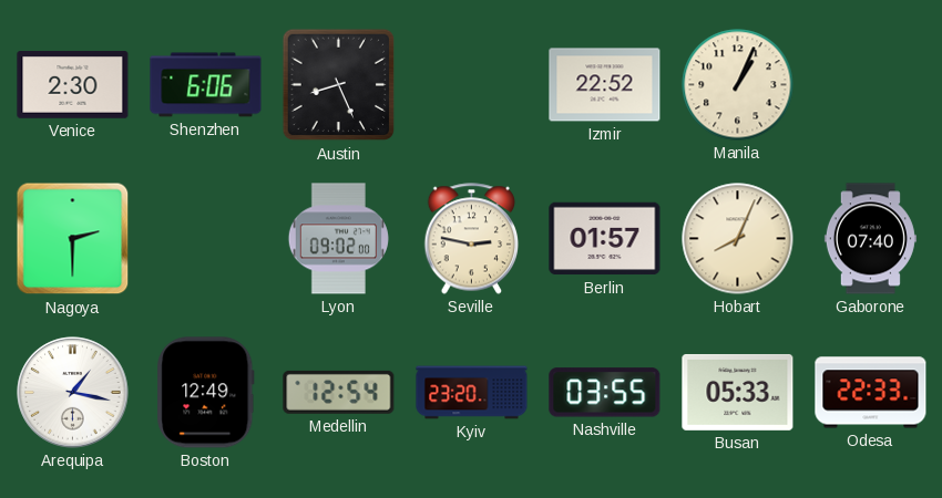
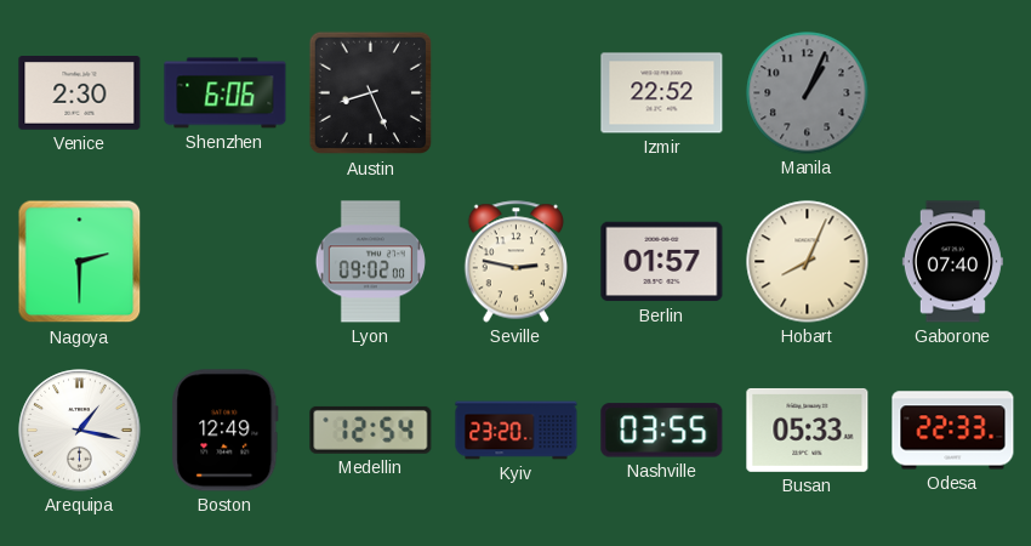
Manila dial: cream -> grey (808, 93)
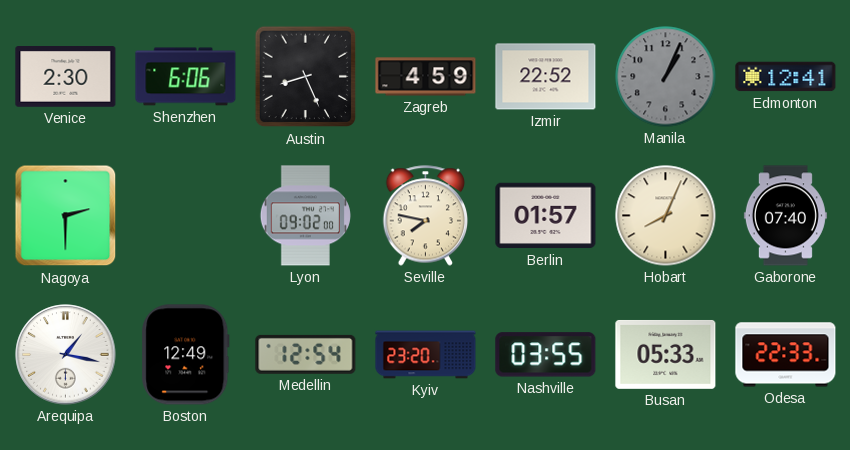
Zagreb: none -> 4:59 (426, 77)
Edmonton: none -> 12:41 (786, 77)
Seville: 2:47 -> 7:47 (426, 216)
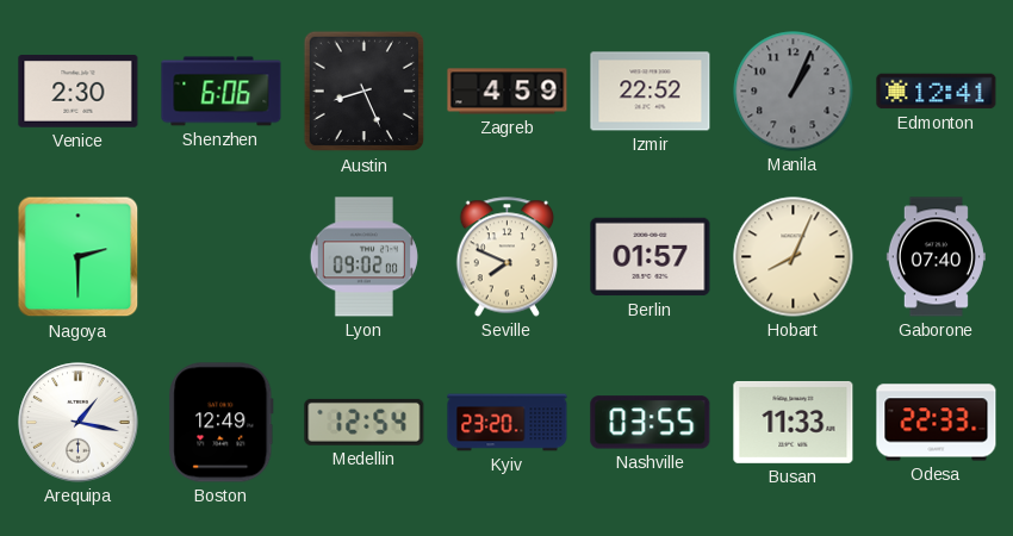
Seville: 7:47 -> 7:49 (508, 257)
Busan: 05:33 -> 11:33 (794, 422)
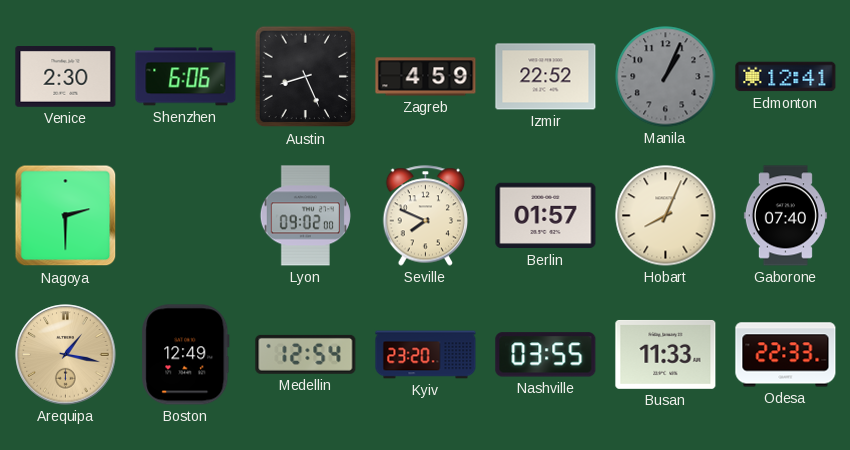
Arequipa dial: white -> champagne (66, 355)
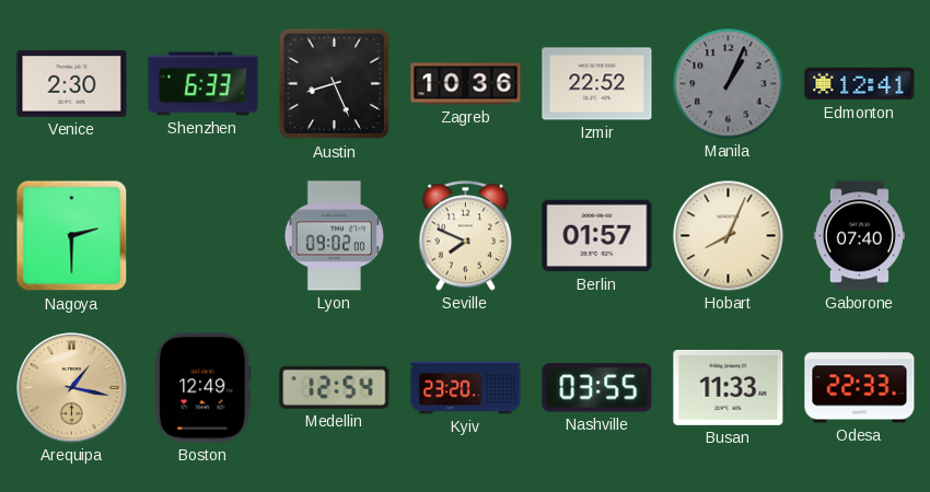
Shenzhen: 6:06 -> 6:33 (204, 84)
Zagreb: 4:59 -> 10:36 (466, 84)
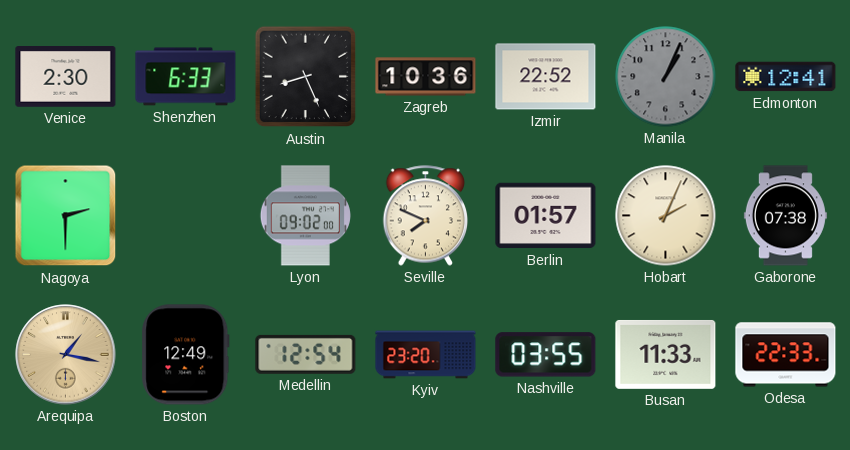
Hobart: 8:04 -> 2:04 (666, 216)
Gaborone: 07:40 -> 07:38 (785, 216)
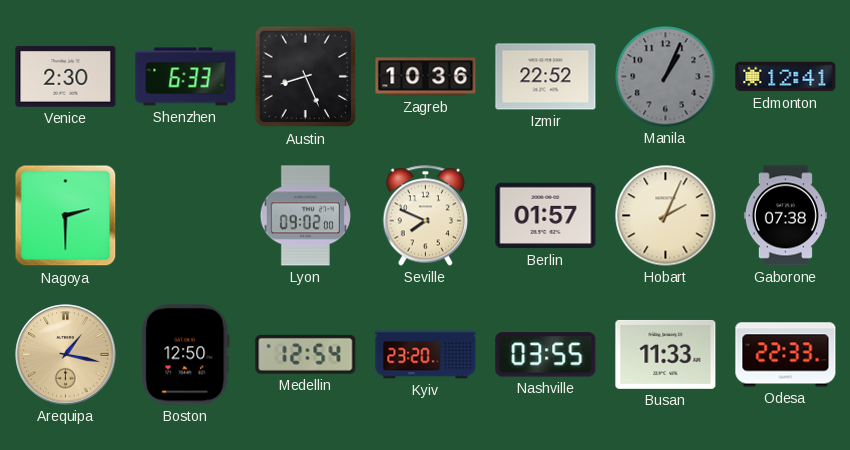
Boston: 12:49 -> 12:50 (186, 355)
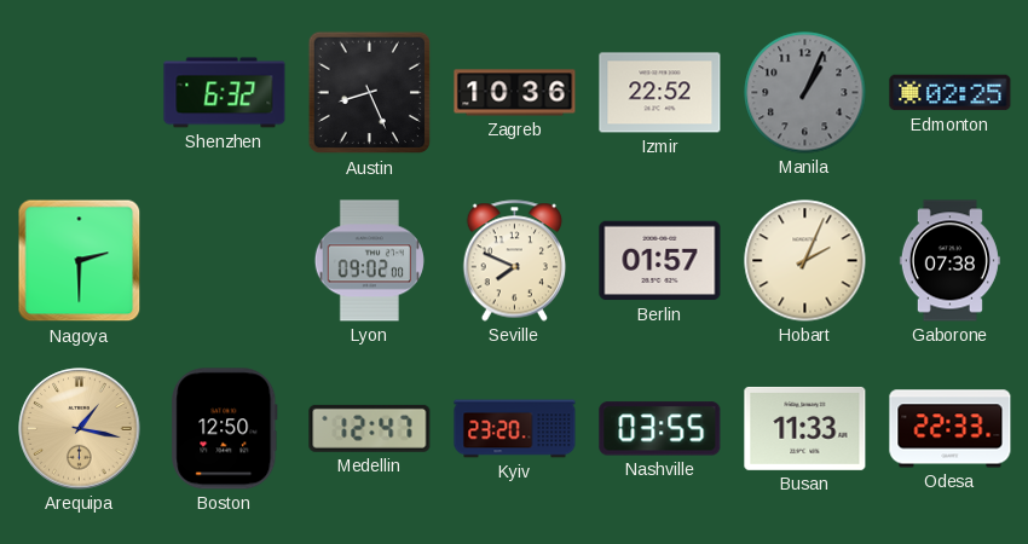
Venice: 2:30 -> none (66, 77)
Shenzhen: 6:33 -> 6:32 (225, 93)
Edmonton: 12:41 -> 02:25 (951, 93)
Medellin: 12:54 -> 12:47 (370, 428)
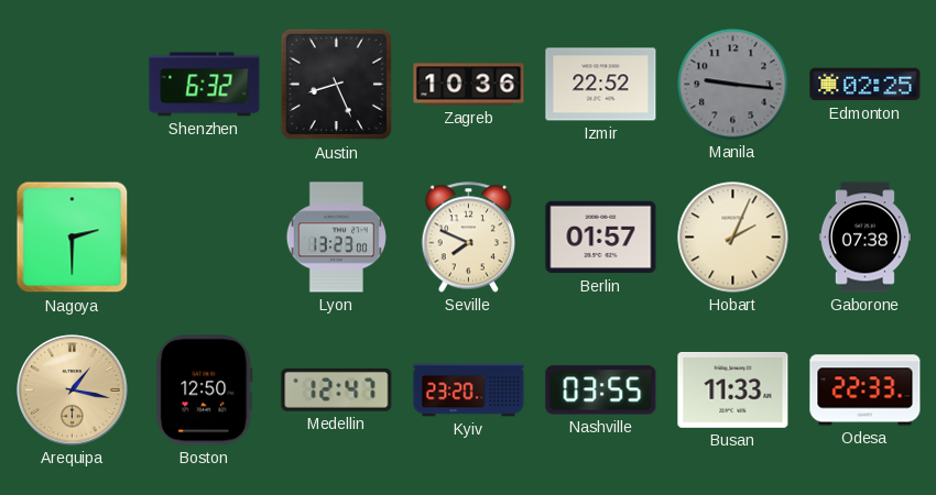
Manila: 1:04 -> 9:16 (733, 85)
Lyon: 09:02 -> 13:23 (336, 238)
